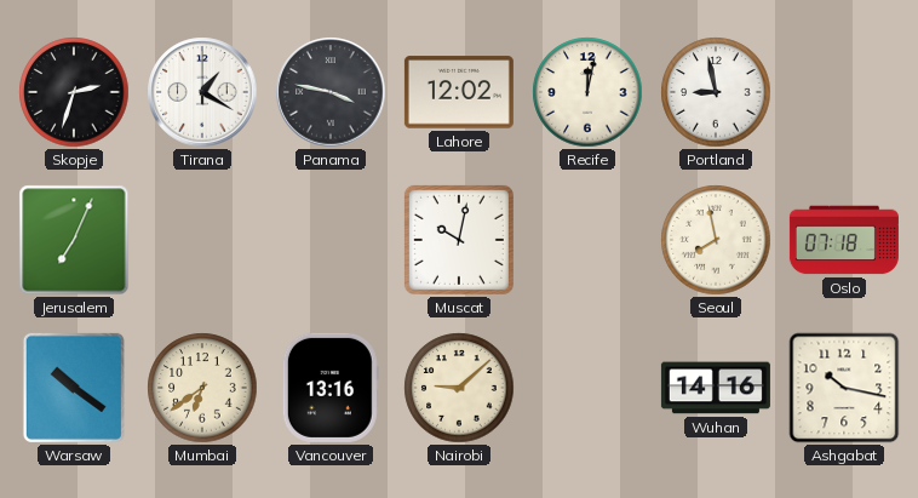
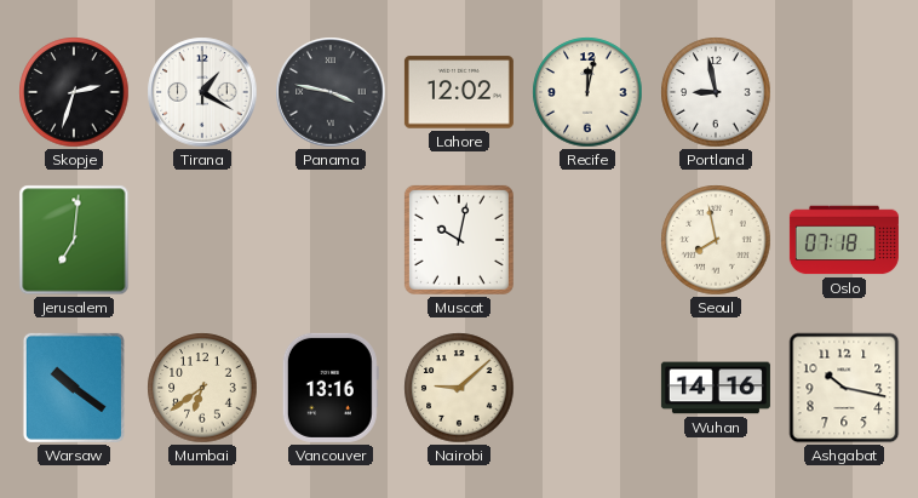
Jerusalem: 7:04 -> 7:01 (74, 240)
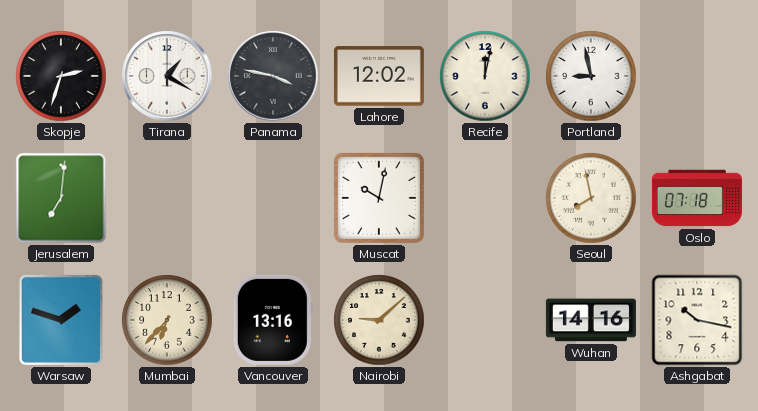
Warsaw: 10:21 -> 1:48 (61, 320)
Mumbai: 6:39 -> 6:37 (167, 320)
